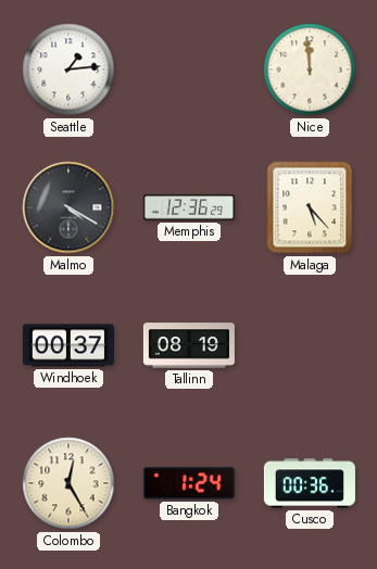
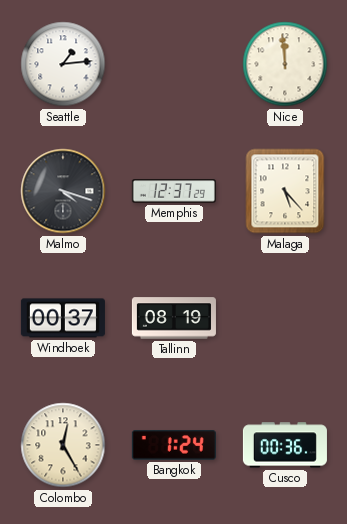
Malmo: 4:20 -> 4:18 (63, 191)
Memphis: 12:36 -> 12:37 (174, 191)
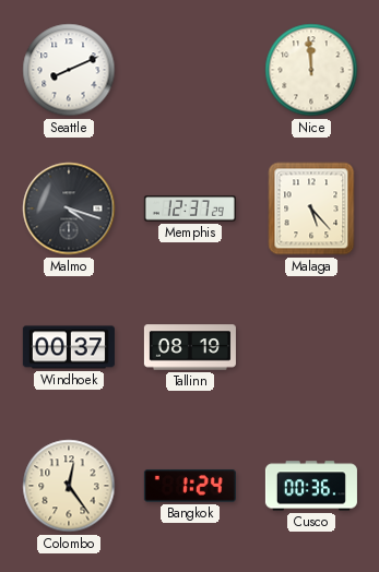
Seattle: 1:14 -> 8:11 (69, 70)
Colombo: 12:25 -> 12:24 (69, 486)
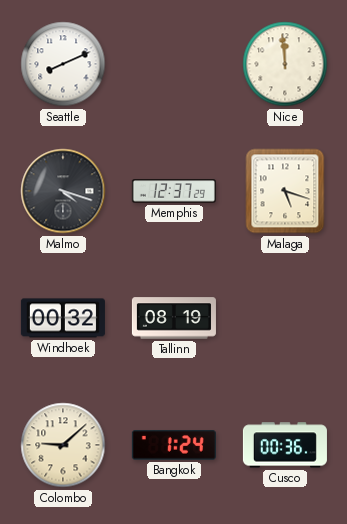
Malaga: 5:23 -> 5:18 (285, 191)
Windhoek: 00:37 -> 00:32 (63, 318)
Colombo: 12:24 -> 9:08 (63, 445)
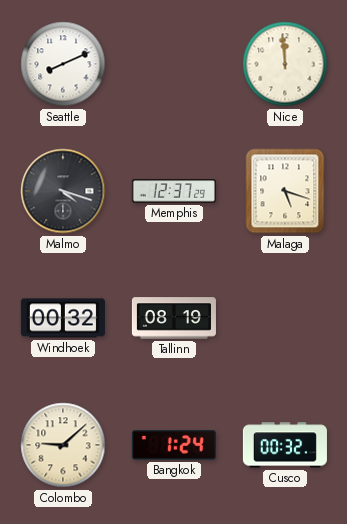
Cusco: 00:36 -> 00:32 (285, 445)
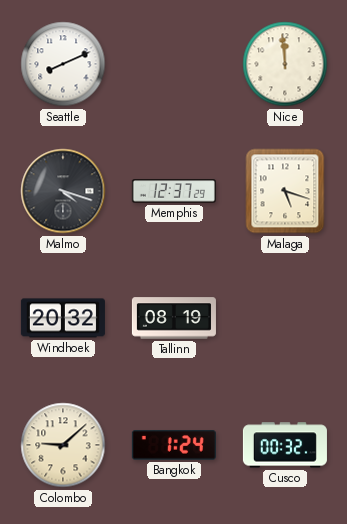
Windhoek: 00:32 -> 20:32 (63, 318)
